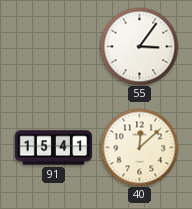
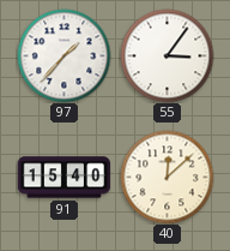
97: none -> 1:37 (63, 55)
91: 15:41 -> 15:40 (63, 178)
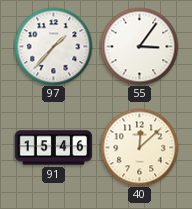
91: 15:40 -> 15:46 (53, 148)
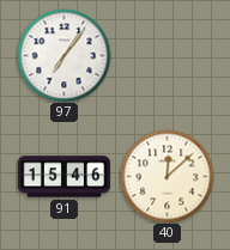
97: 1:37 -> 7:06 (63, 55)
55: 3:06 -> none (139, 46)
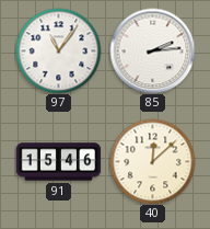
97: 7:06 -> 11:06 (58, 50)
85: none -> 2:14 (152, 50)
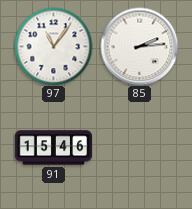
40: 12:08 -> none (152, 161)
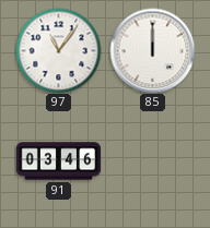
85: 2:14 -> 12:00 (152, 50)
91: 15:46 -> 03:46 (58, 161)
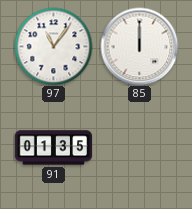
91: 03:46 -> 01:35 (53, 148)
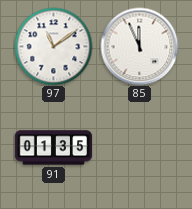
97: 11:06 -> 11:09 (53, 46)
85: 12:00 -> 11:56 (139, 46)
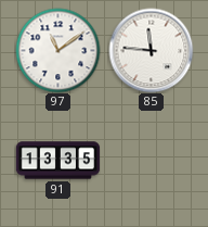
85: 11:56 -> 11:46 (151, 50)
91: 01:35 -> 13:35 (57, 161)
